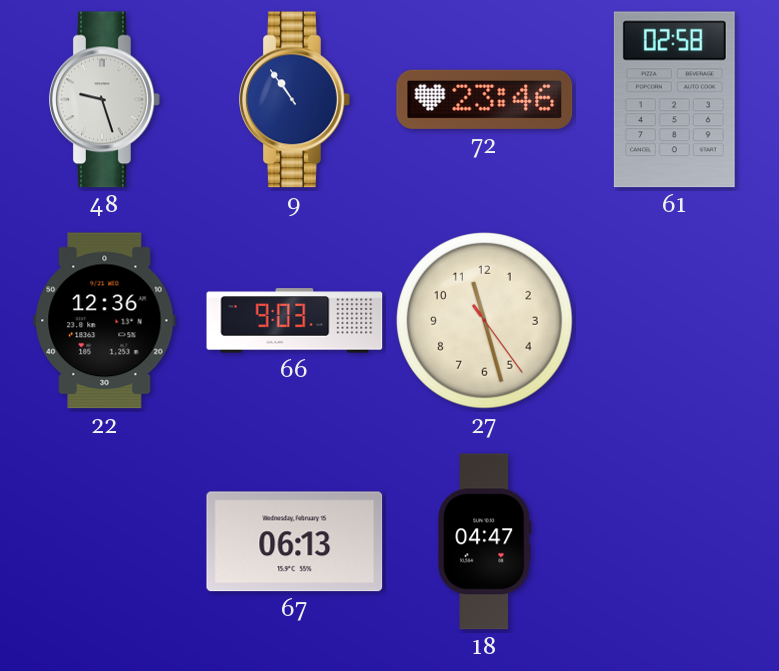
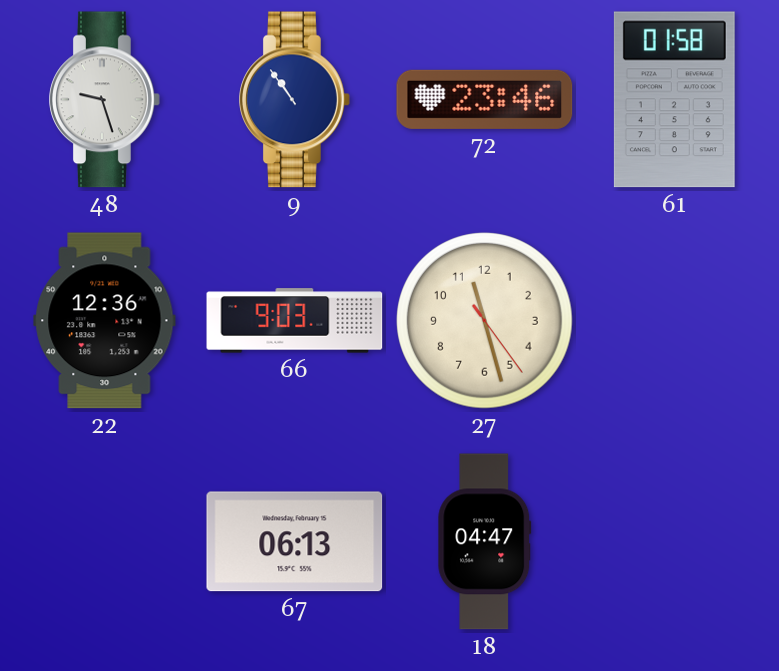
61: 02:58 -> 01:58 (674, 100)
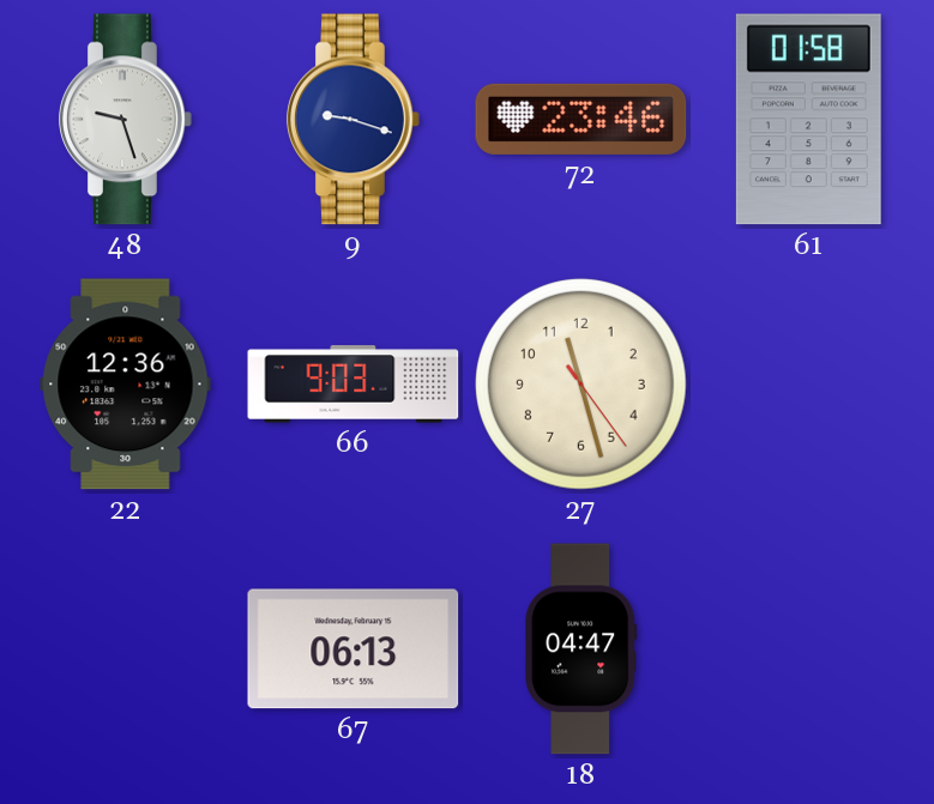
9: 10:54 -> 9:18 (354, 120)
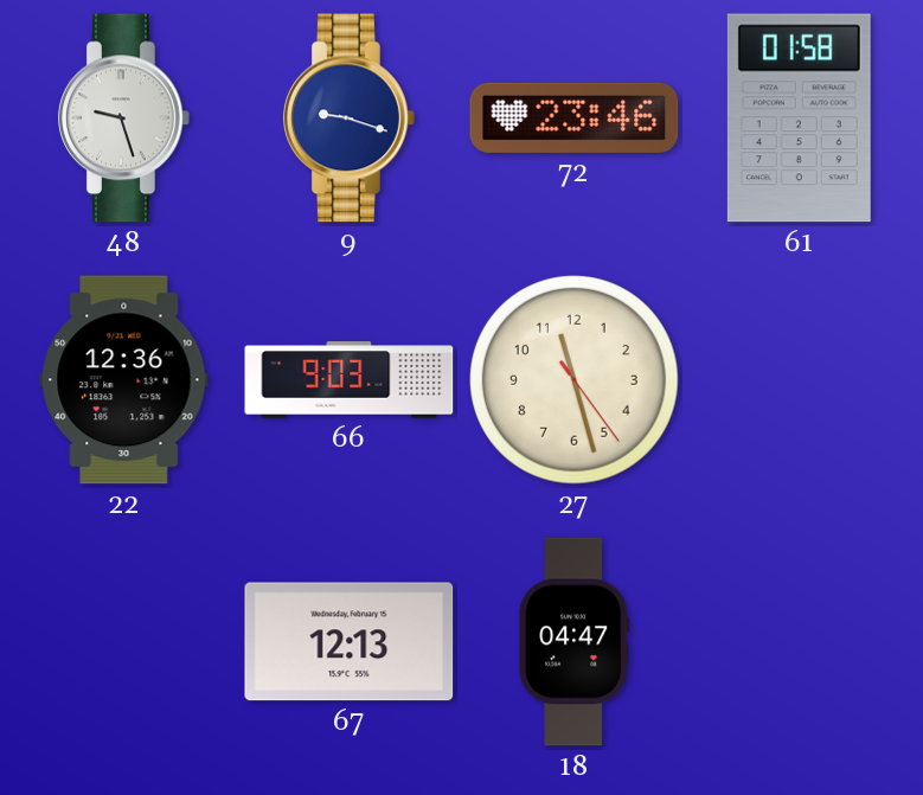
67: 06:13 -> 12:13 (350, 642)
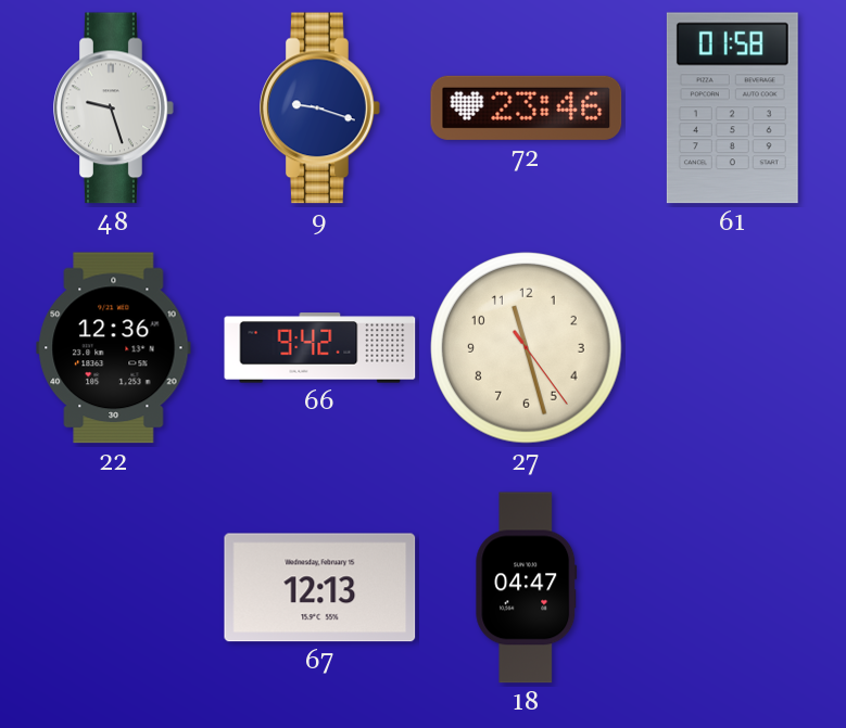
66: 9:03 -> 9:42 (320, 348)
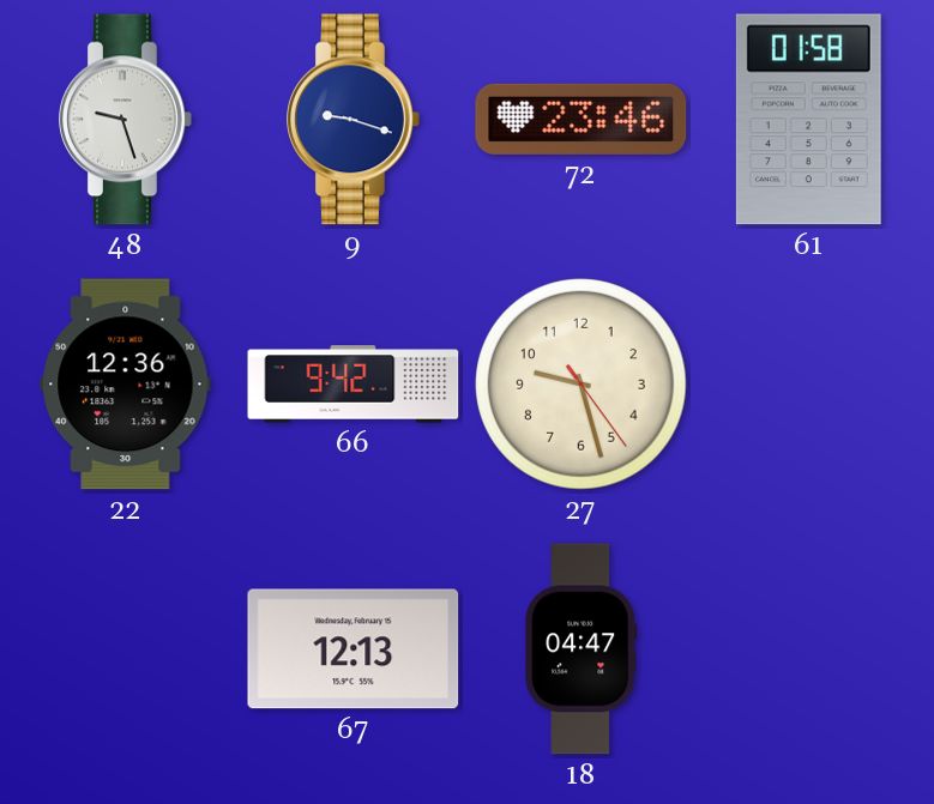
27: 11:27 -> 9:27 (582, 385)
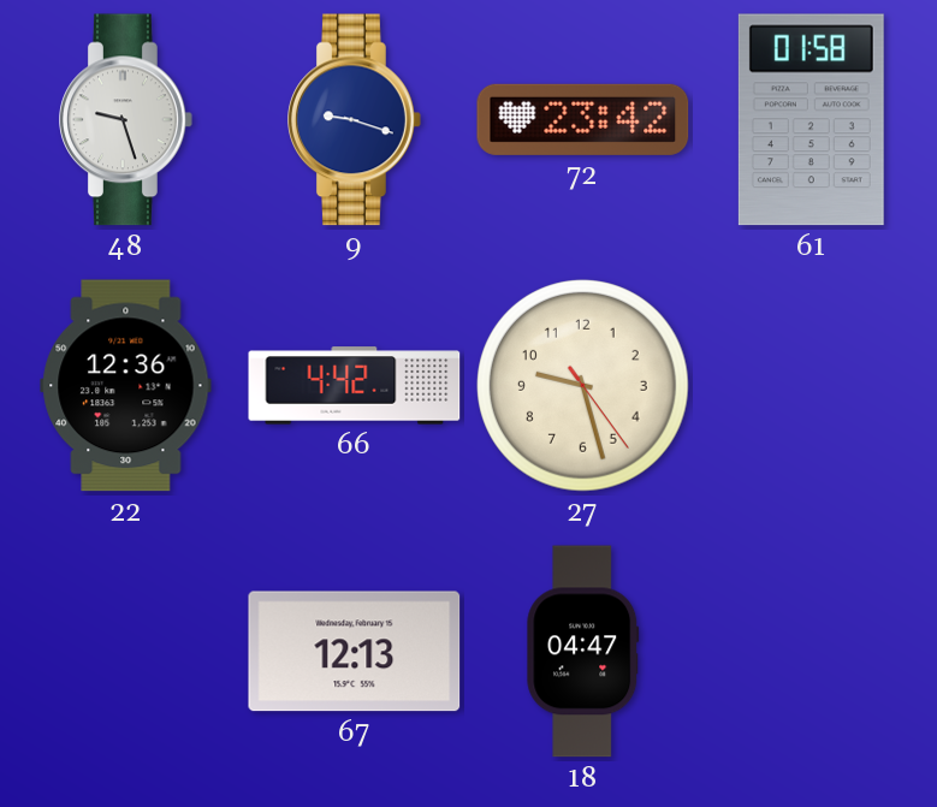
72: 23:46 -> 23:42 (583, 119)
66: 9:42 -> 4:42 (355, 386)
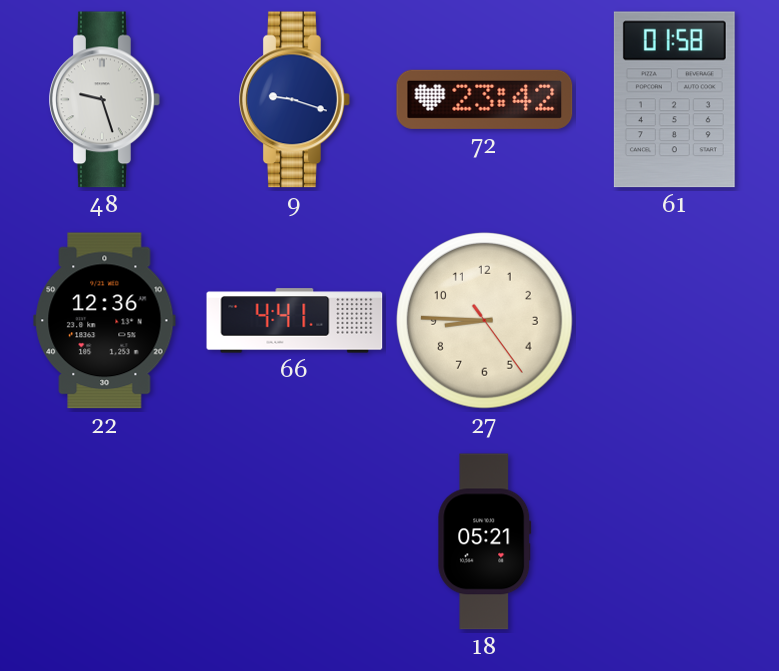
66: 4:42 -> 4:41 (295, 321)
27: 9:27 -> 8:45 (485, 321)
67: 12:13 -> none (355, 652)
18: 04:47 -> 05:21 (485, 542)
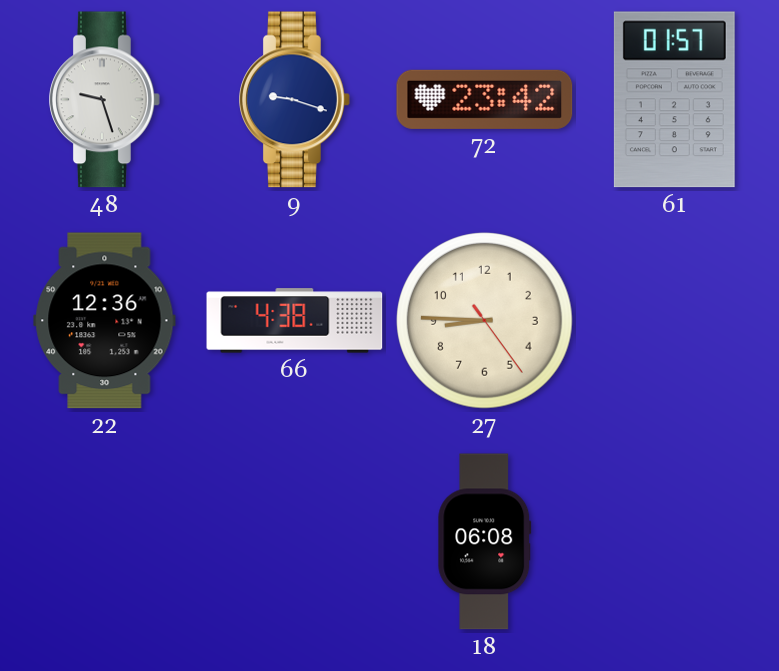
61: 01:58 -> 01:57 (674, 100)
66: 4:41 -> 4:38 (295, 321)
18: 05:21 -> 06:08 (485, 542)
